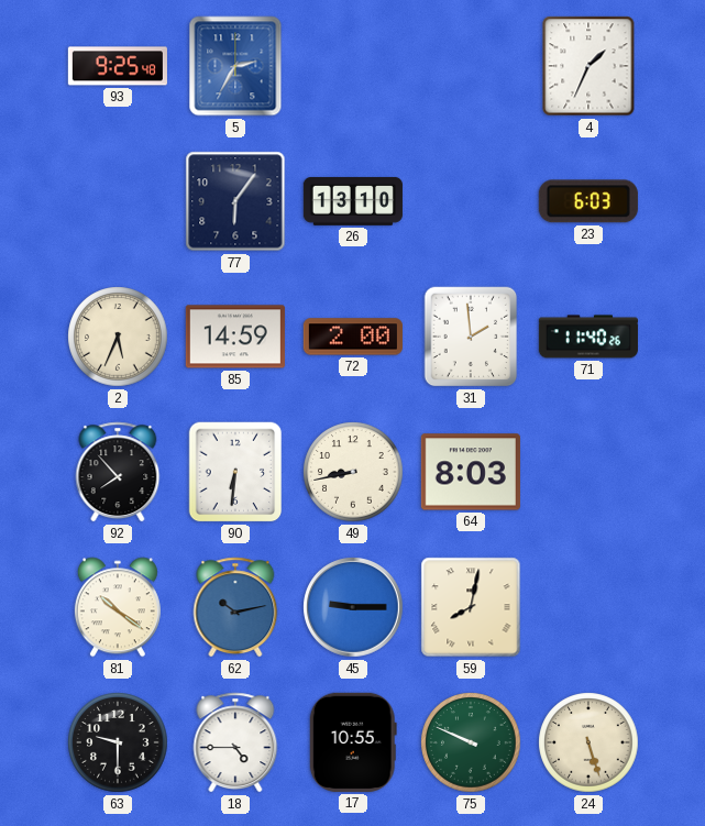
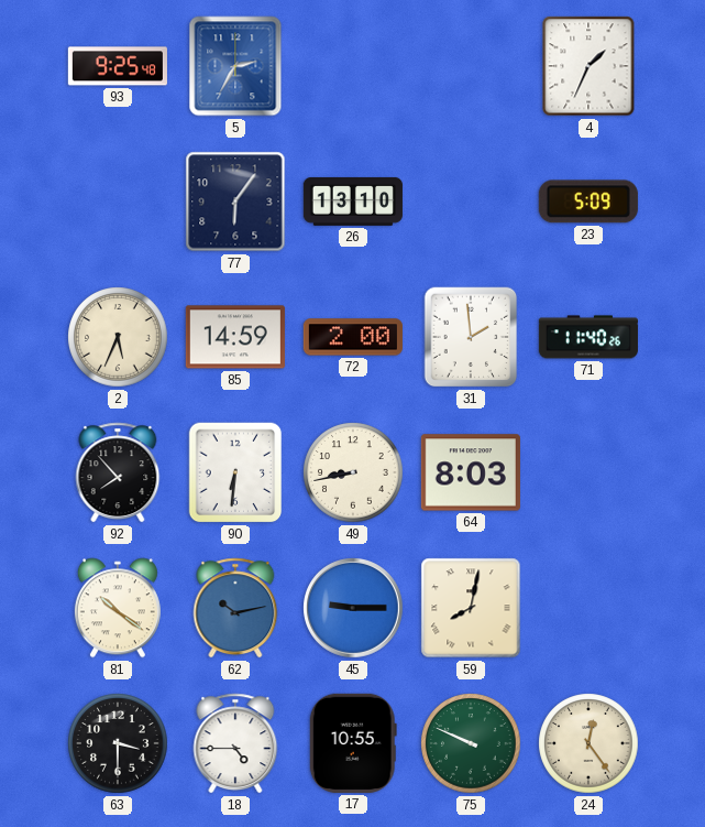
23: 6:03 -> 5:09 (588, 202)
63: 9:30 -> 3:30 (118, 743)
24: 5:27 -> 12:24 (588, 743)
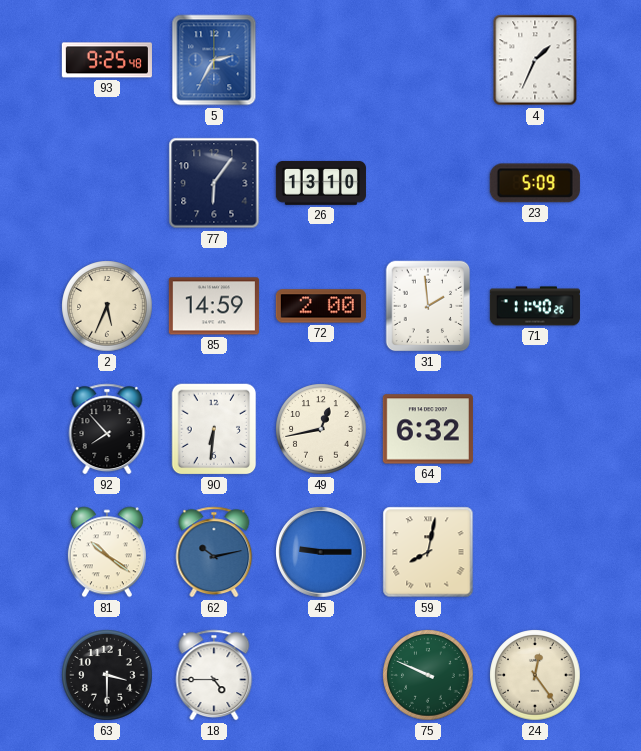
49: 8:43 -> 12:43 (321, 429)
64: 8:03 -> 6:32 (428, 429)
17: 10:55 -> none (353, 743)
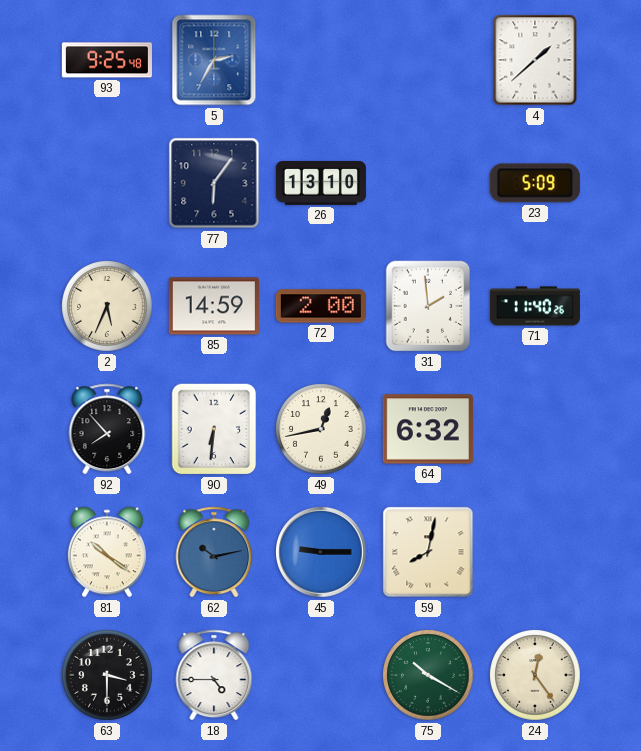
4: 1:34 -> 1:38 (535, 60)
75: 9:49 -> 10:20 (428, 675)
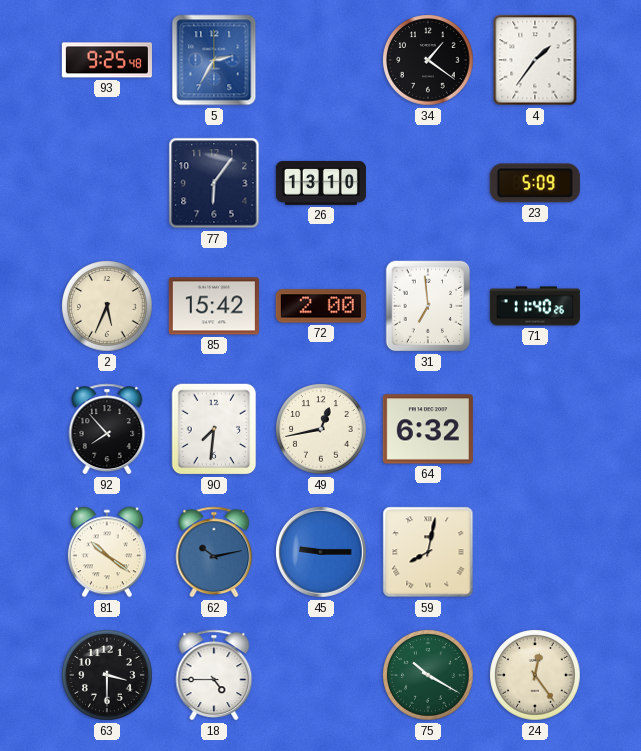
34: none -> 1:21 (428, 60)
4: 1:38 -> 1:36 (535, 60)
85: 14:59 -> 15:42 (214, 306)
31: 1:59 -> 6:59 (428, 306)
90: 6:31 -> 7:31 (214, 429)
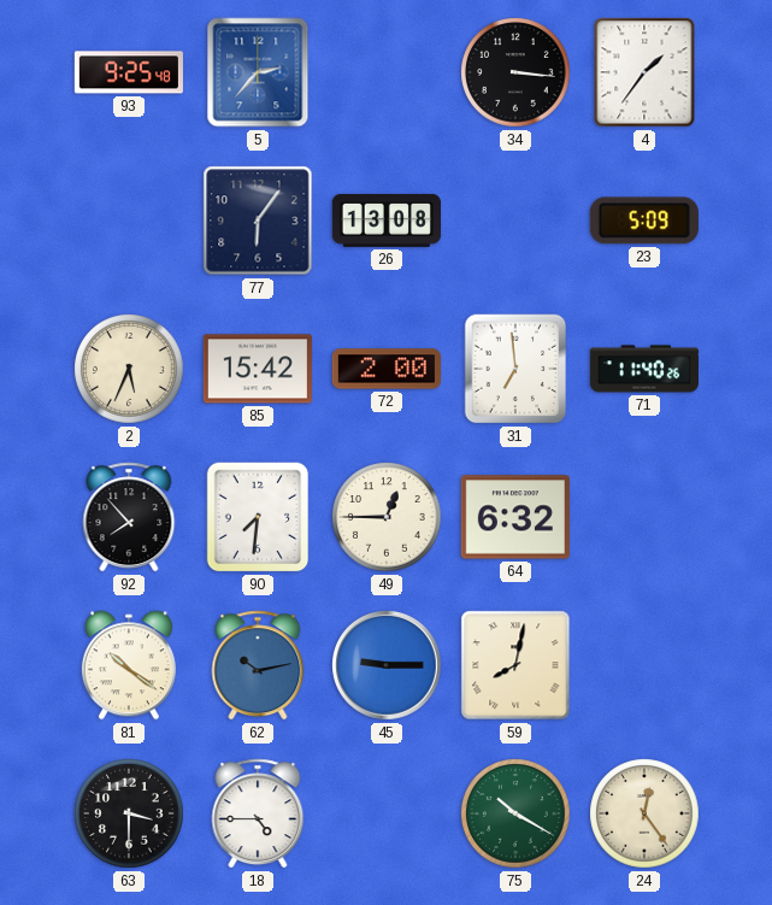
5: 2:35 -> 2:37 (258, 72)
34: 1:21 -> 3:16 (515, 72)
26: 13:10 -> 13:08 (387, 221)
49: 12:43 -> 12:45 (387, 517)
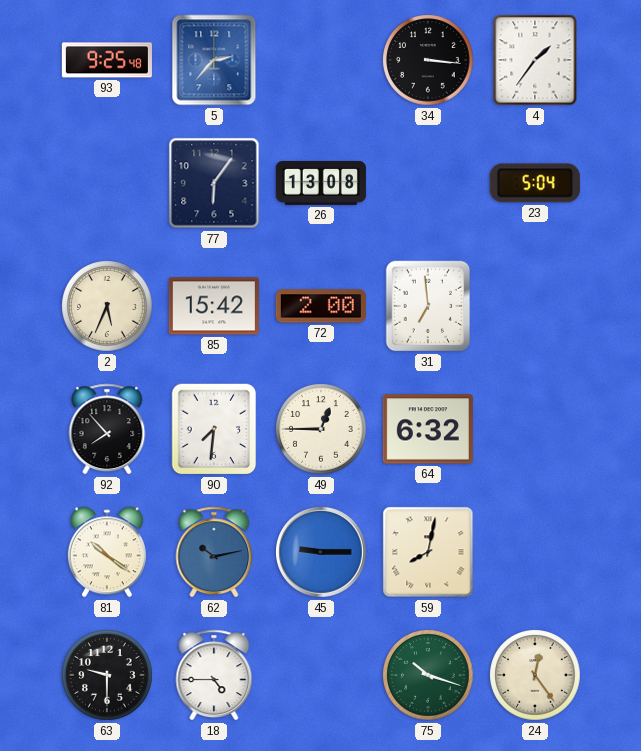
23: 5:09 -> 5:04 (535, 183)
71: 11:40 -> none (644, 369)
63: 3:30 -> 9:30 (107, 675)
75: 10:20 -> 10:18 (428, 675)
